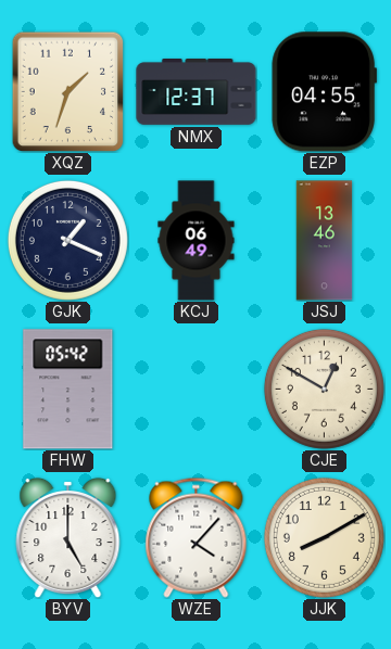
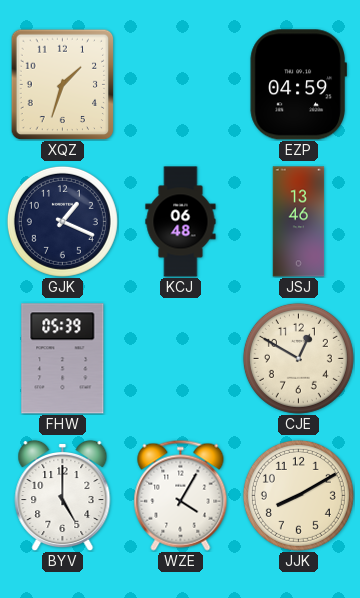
NMX: 12:37 -> none (197, 92)
EZP: 04:55 -> 04:59 (298, 85)
KCJ: 06:49 -> 06:48 (181, 222)
FHW: 05:42 -> 05:39 (63, 359)
WZE: 4:07 -> 4:05 (181, 495)
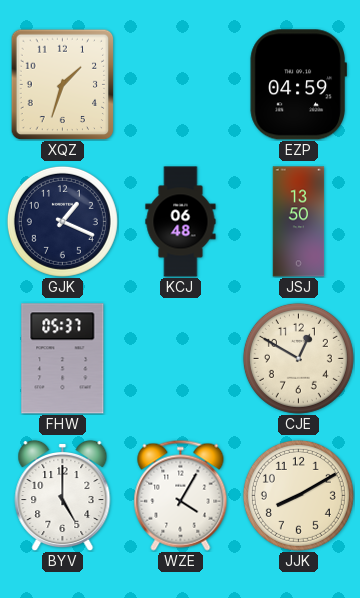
JSJ: 13:46 -> 13:50 (299, 222)
FHW: 05:39 -> 05:37 (63, 359)
